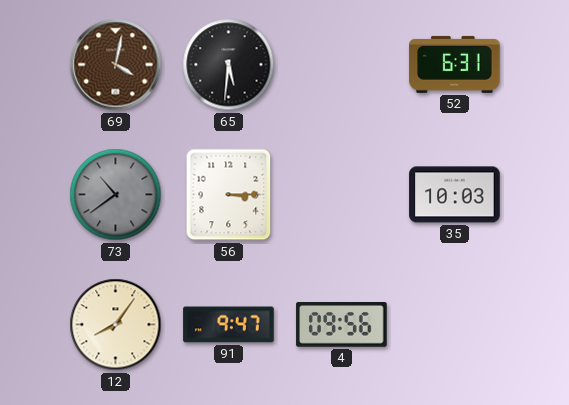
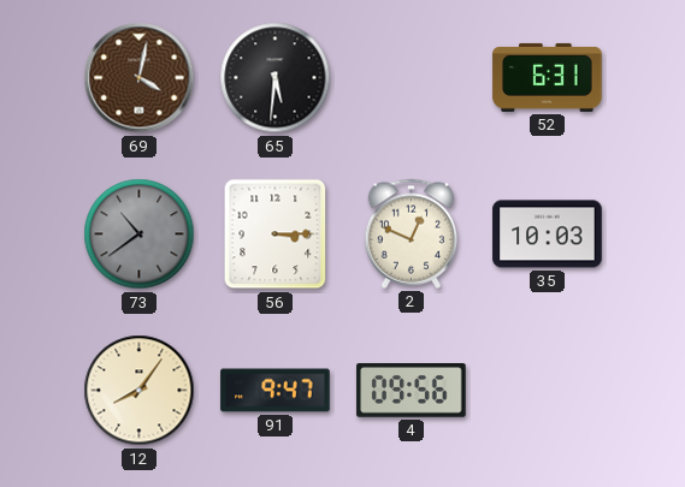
2: none -> 12:49 (412, 233)
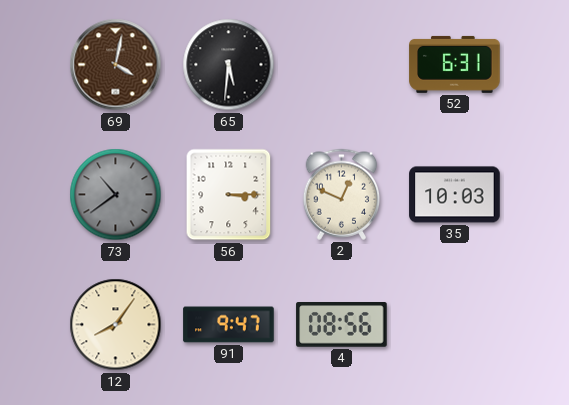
4: 09:56 -> 08:56 (342, 325)
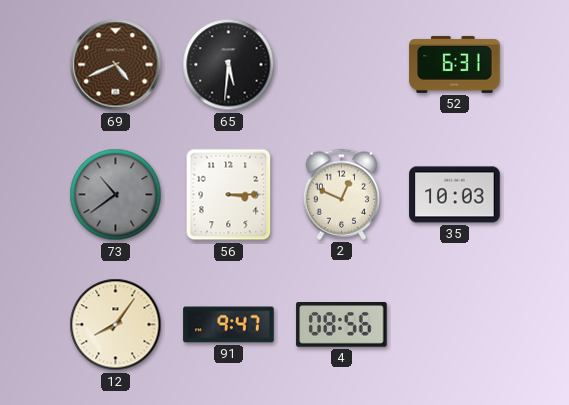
69: 4:02 -> 4:41 (116, 65)
